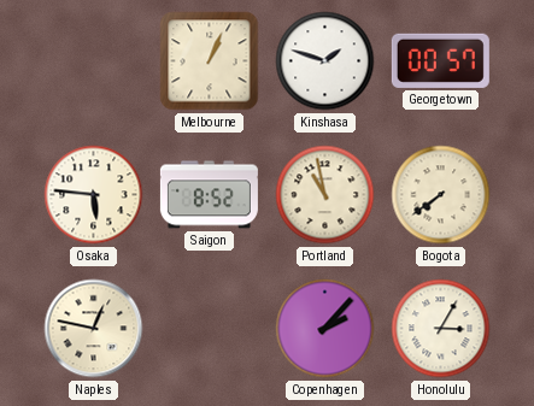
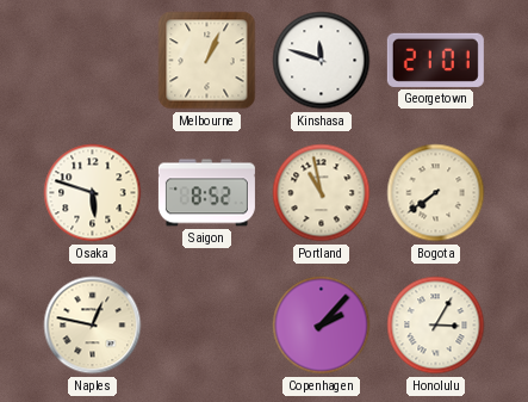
Kinshasa: 1:48 -> 11:48 (322, 61)
Georgetown: 00:57 -> 21:01 (435, 60)
Osaka: 5:46 -> 5:48 (93, 193)
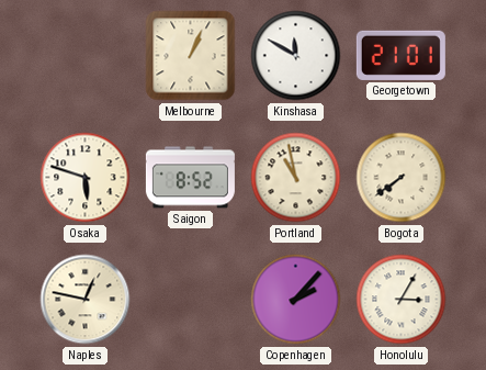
Kinshasa: 11:48 -> 11:50 (296, 56)
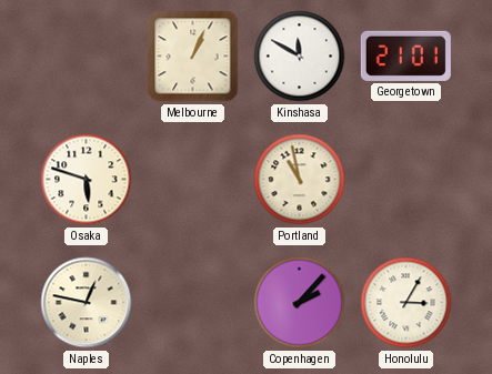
Saigon: 8:52 -> none (190, 178)
Bogota: 7:39 -> none (402, 178)
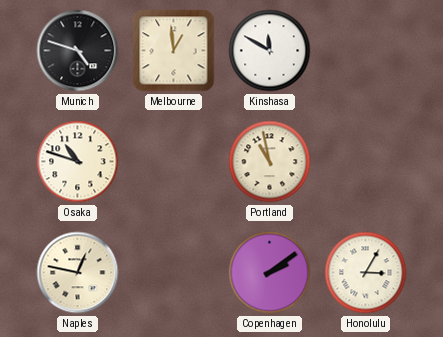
Munich: none -> 4:48 (78, 51)
Melbourne: 1:04 -> 12:59 (174, 51)
Georgetown: 21:01 -> none (405, 55)
Osaka: 5:48 -> 10:48 (78, 162)
Copenhagen: 2:07 -> 2:09 (270, 273)
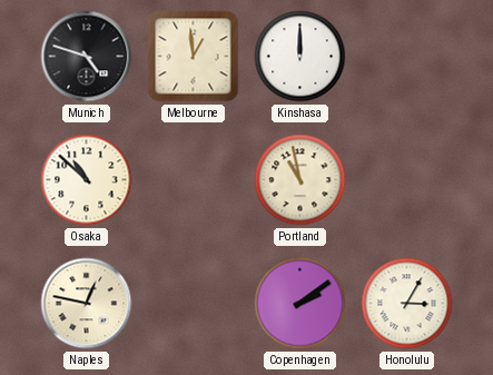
Kinshasa: 11:50 -> 12:00 (300, 57)
Osaka: 10:48 -> 10:52 (87, 180)
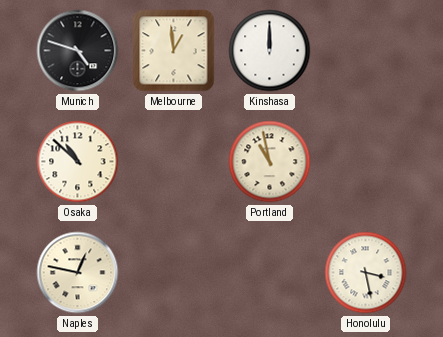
Copenhagen: 2:09 -> none (300, 304)
Honolulu: 3:05 -> 3:28 (366, 273)
